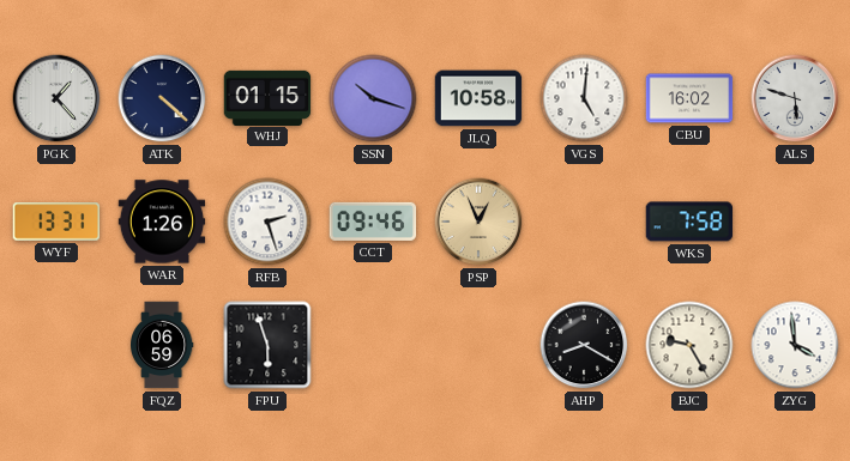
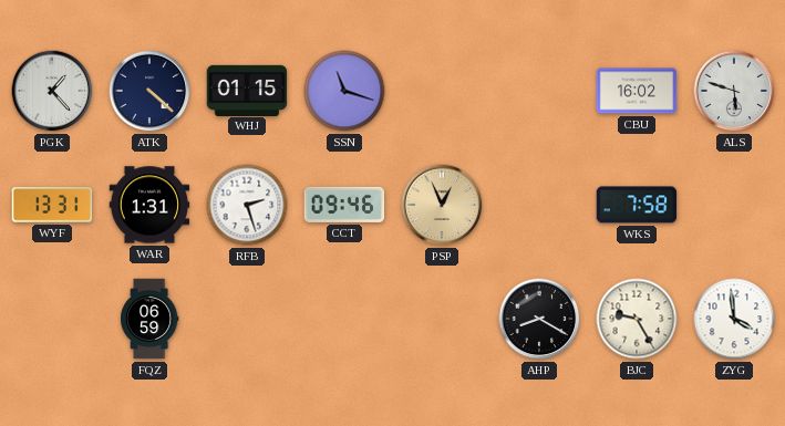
SSN: 10:18 -> 11:18 (344, 91)
JLQ: 10:58 -> none (478, 98)
VGS: 5:01 -> none (584, 98)
WAR: 1:26 -> 1:31 (149, 205)
FPU: 5:57 -> none (267, 345)
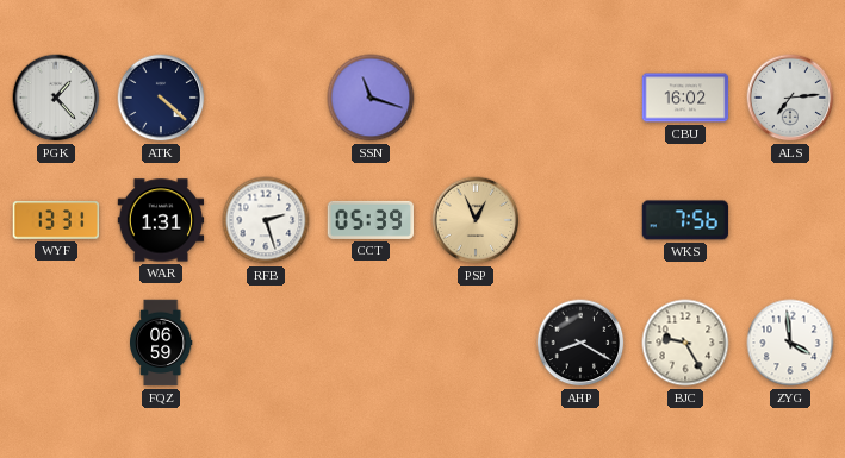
WHJ: 01:15 -> none (247, 90)
ALS: 5:48 -> 7:14 (790, 98)
CCT: 09:46 -> 05:39 (371, 220)
WKS: 7:58 -> 7:56 (685, 220)
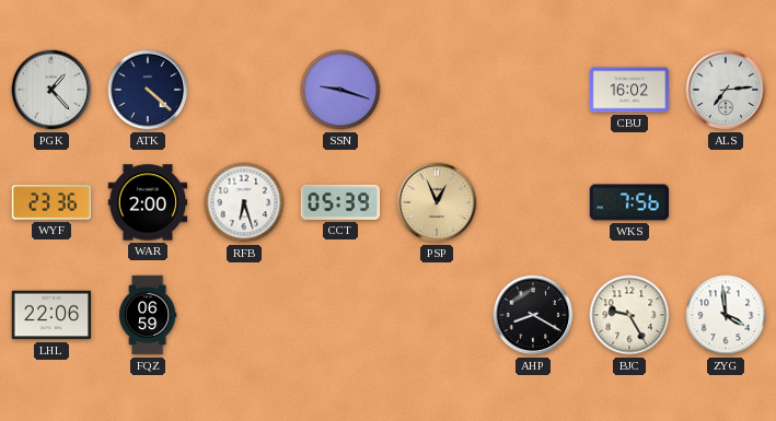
SSN: 11:18 -> 9:18 (340, 90)
WYF: 13:31 -> 23:36 (51, 202)
WAR: 1:31 -> 2:00 (148, 202)
RFB: 2:27 -> 6:27 (244, 202)
LHL: none -> 22:06 (51, 315)
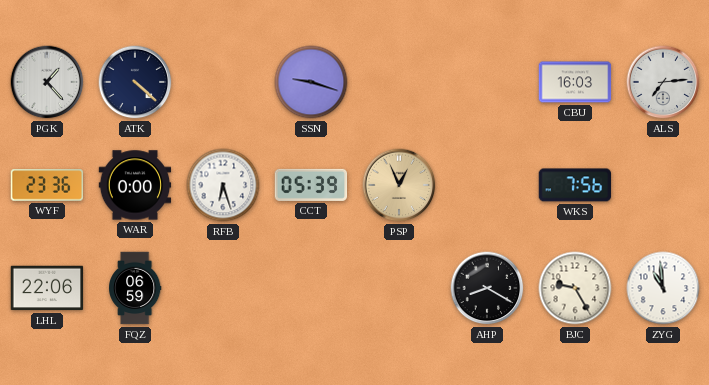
CBU: 16:02 -> 16:03 (575, 82)
WAR: 2:00 -> 0:00 (135, 185)
ZYG: 3:59 -> 10:59 (663, 288)
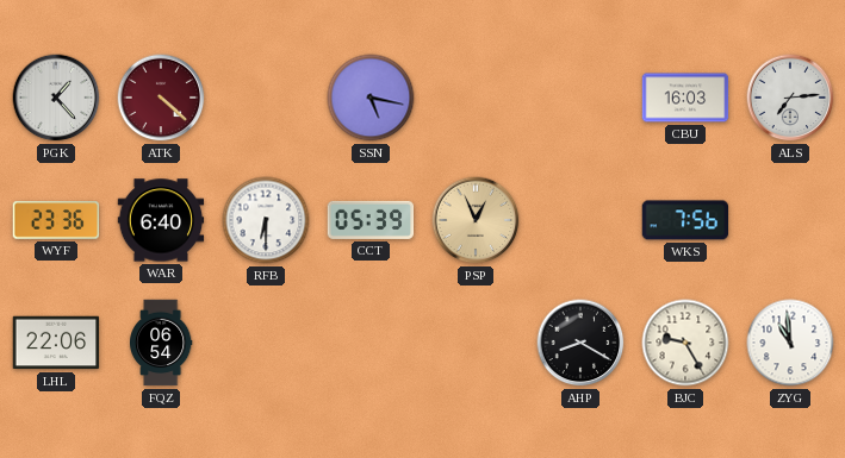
ATK dial: navy -> burgundy (161, 98)
SSN: 9:18 -> 5:17 (371, 98)
WAR: 0:00 -> 6:40 (161, 220)
RFB: 6:27 -> 6:30 (266, 220)
FQZ: 06:59 -> 06:54 (162, 343)
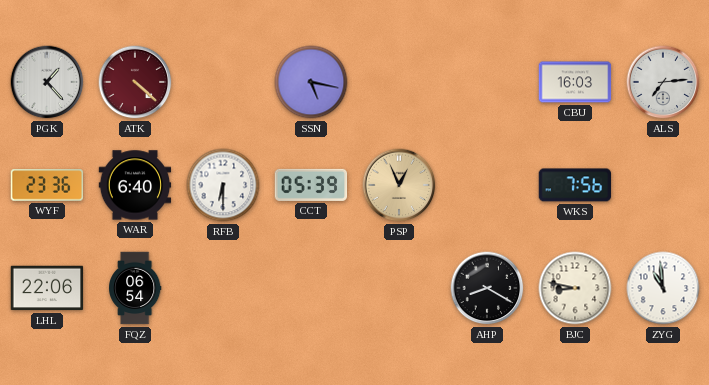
BJC: 9:25 -> 8:47 (575, 288)
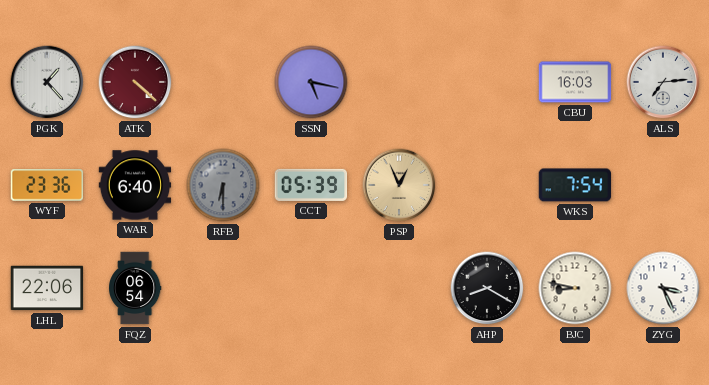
RFB dial: white -> grey (223, 185)
WKS: 7:56 -> 7:54 (575, 185)
ZYG: 10:59 -> 3:26 (663, 288)
